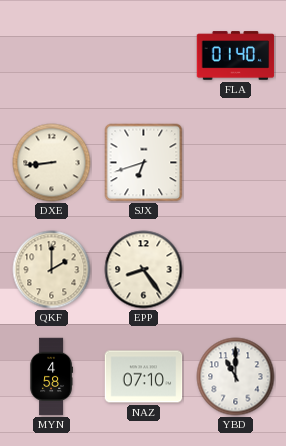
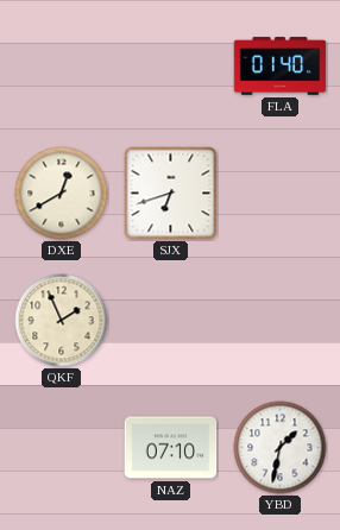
DXE: 8:44 -> 12:40 (62, 194)
QKF: 2:00 -> 1:56 (62, 321)
EPP: 8:24 -> none (144, 270)
MYN: 4:58 -> none (51, 377)
YBD: 11:00 -> 1:32 (281, 448)
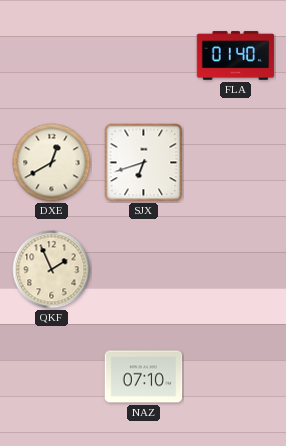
YBD: 1:32 -> none (281, 448)
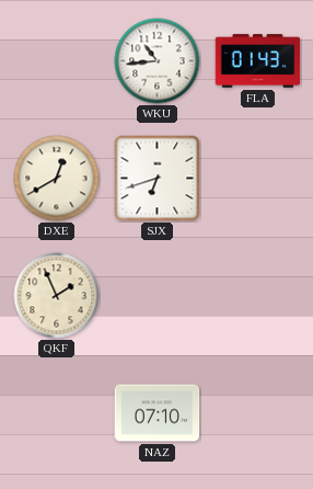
WKU: none -> 10:44 (158, 61)
FLA: 01:40 -> 01:43 (258, 61)
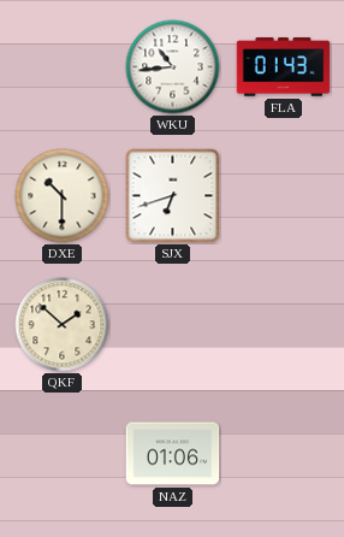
DXE: 12:40 -> 10:30 (63, 196)
QKF: 1:56 -> 1:52 (63, 325)
NAZ: 07:10 -> 01:06 (173, 454)
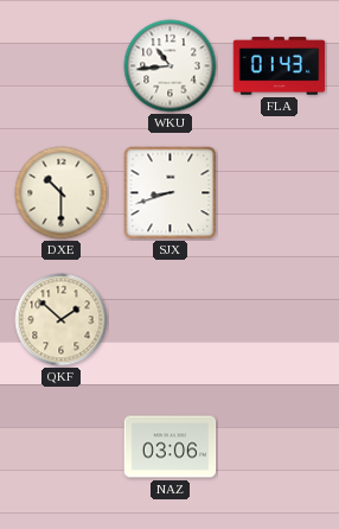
SJX: 6:42 -> 8:42 (171, 193)
NAZ: 01:06 -> 03:06 (171, 447)
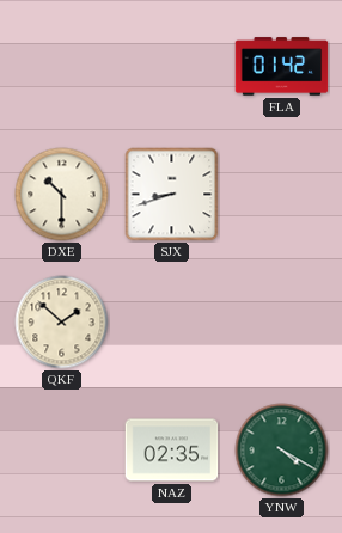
WKU: 10:44 -> none (171, 66)
FLA: 01:43 -> 01:42 (282, 67)
NAZ: 03:06 -> 02:35 (172, 451)
YNW: none -> 4:20 (282, 451)
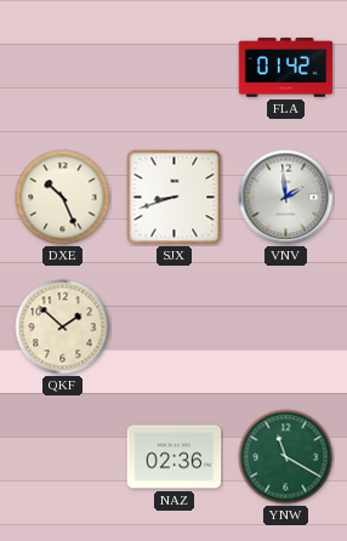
DXE: 10:30 -> 10:26 (63, 198)
VNV: none -> 1:59 (286, 198)
NAZ: 02:35 -> 02:36 (175, 457)
YNW: 4:20 -> 11:20 (286, 457)
